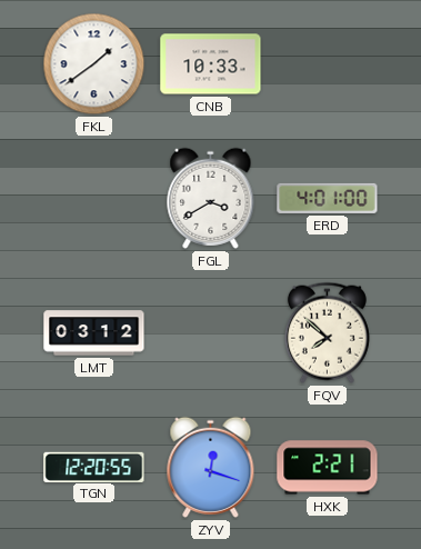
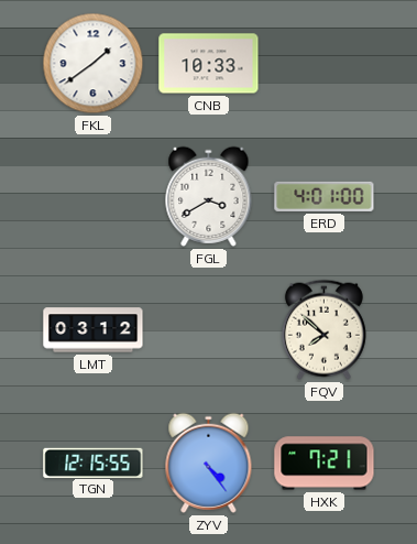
TGN: 12:20 -> 12:15 (94, 463)
ZYV: 12:18 -> 4:24 (209, 463)
HXK: 2:21 -> 7:21 (325, 464)
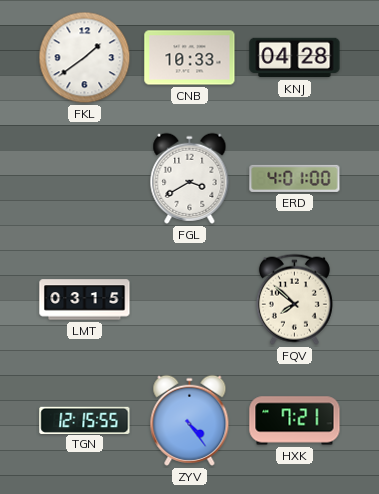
KNJ: none -> 04:28 (295, 58)
LMT: 03:12 -> 03:15 (85, 300)
